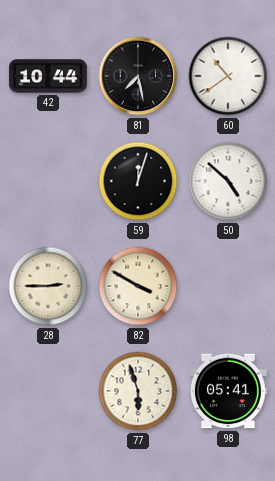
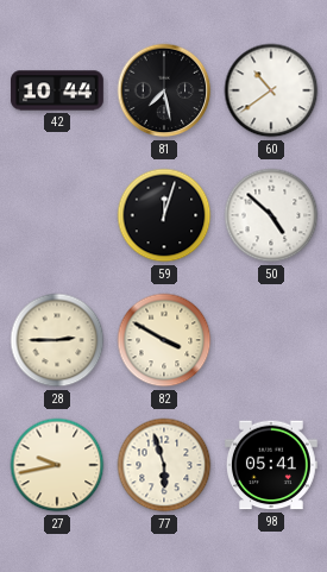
27: none -> 9:43 (57, 465)
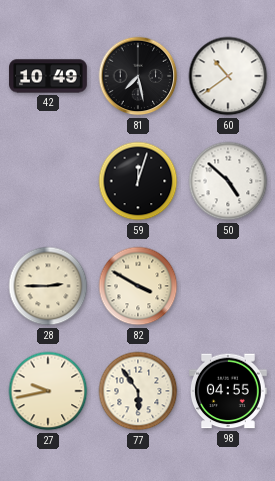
42: 10:44 -> 10:49 (48, 76)
77: 5:57 -> 5:54 (138, 391)
98: 05:41 -> 04:55 (229, 391)
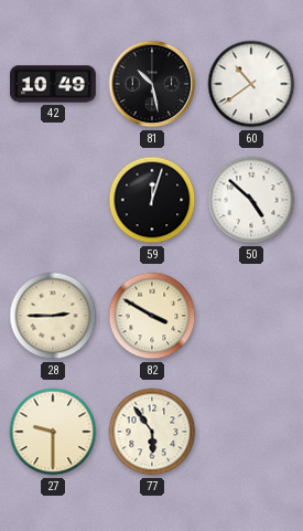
81: 7:28 -> 10:28 (152, 84)
27: 9:43 -> 9:30 (53, 432)
98: 04:55 -> none (229, 391)
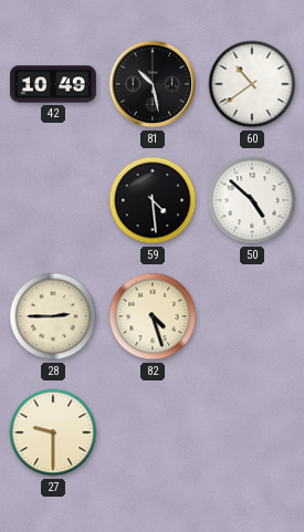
59: 12:03 -> 4:29 (153, 200)
82: 3:50 -> 4:27 (153, 316)
77: 5:54 -> none (152, 432)
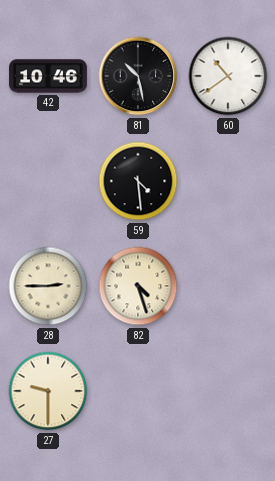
42: 10:49 -> 10:46 (48, 76)
50: 4:52 -> none (252, 200)
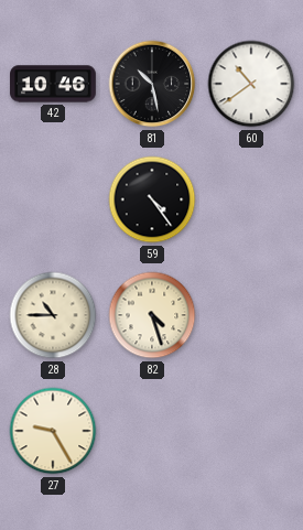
59: 4:29 -> 4:24 (152, 199)
28: 2:45 -> 10:45 (53, 315)
27: 9:30 -> 9:25 (53, 431)
